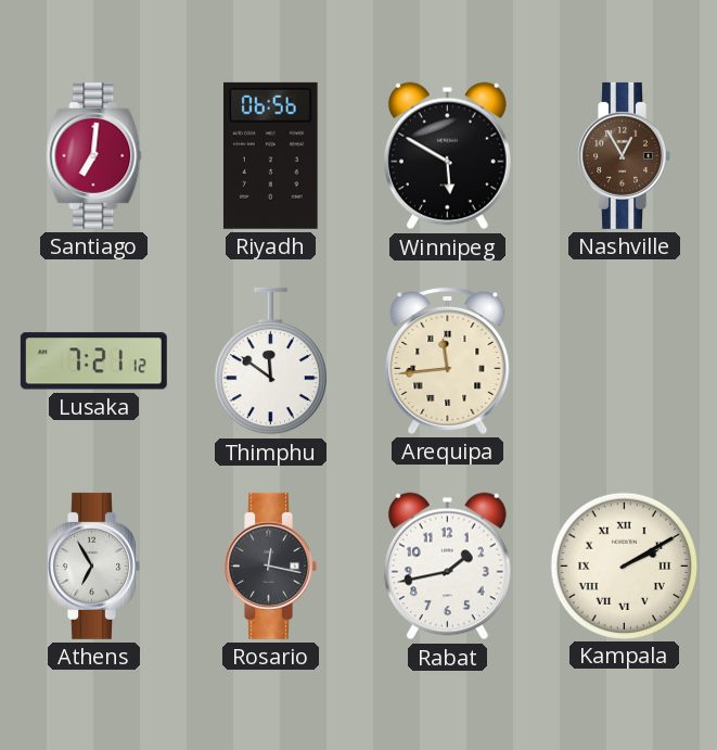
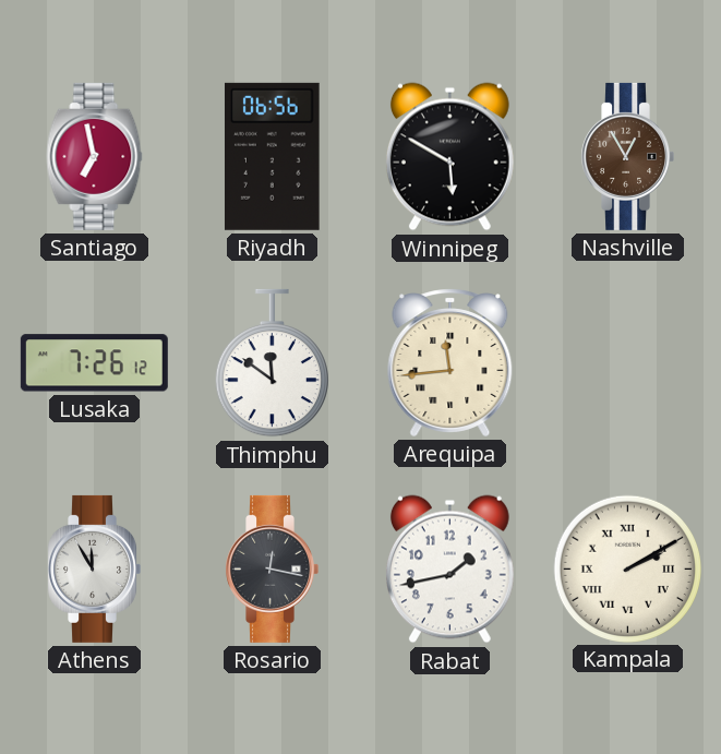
Santiago: 7:01 -> 6:58 (95, 156)
Lusaka: 7:21 -> 7:26 (94, 363)
Athens: 6:55 -> 11:55 (94, 569)
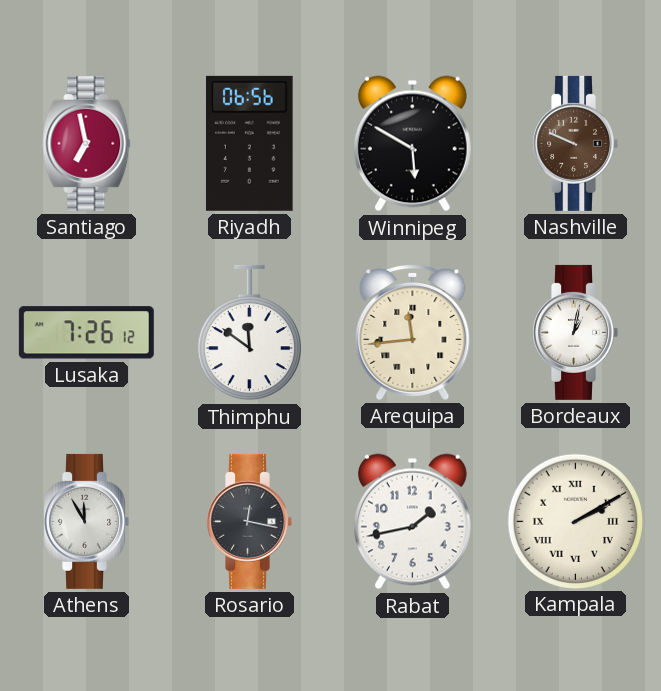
Nashville: 12:55 -> 9:49 (575, 143)
Bordeaux: none -> 1:02 (575, 332)
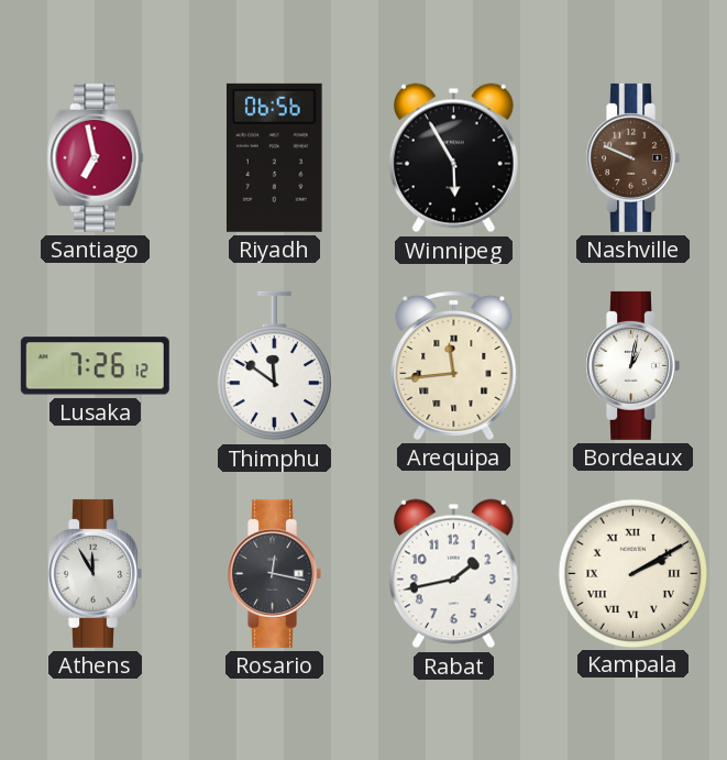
Winnipeg: 5:50 -> 5:55 (453, 158)
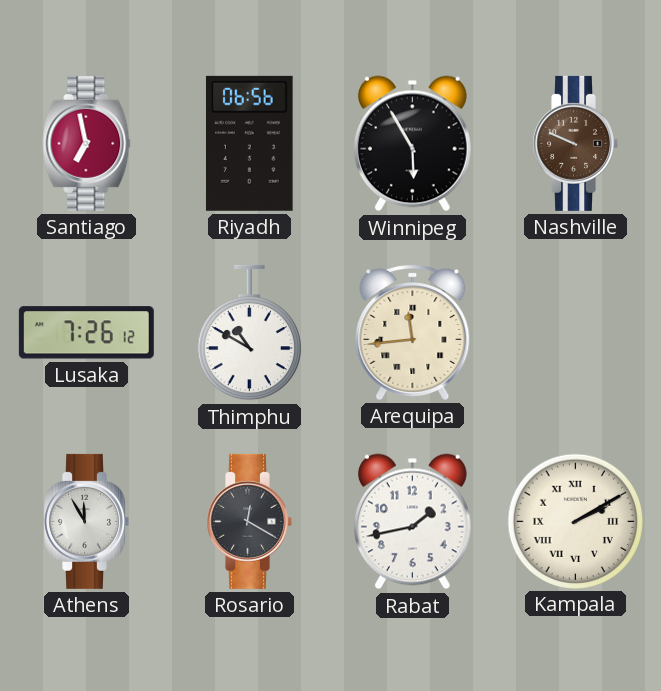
Thimphu: 11:51 -> 10:50 (249, 333)
Bordeaux: 1:02 -> none (632, 365)
Rosario: 12:17 -> 12:20 (249, 521)
